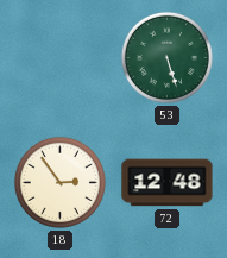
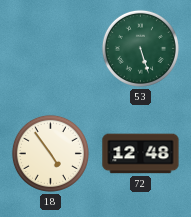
18: 2:54 -> 4:54 (50, 153)
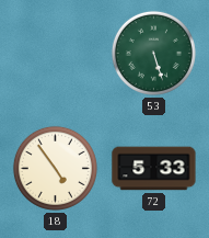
72: 12:48 -> 5:33 (154, 169)
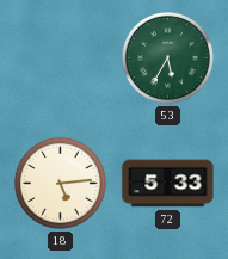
53: 5:27 -> 5:35 (167, 57)
18: 4:54 -> 5:14 (60, 183)
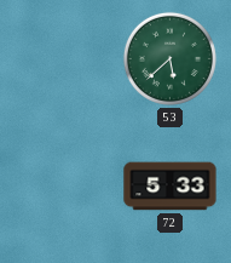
53: 5:35 -> 5:38 (169, 58)
18: 5:14 -> none (60, 183)
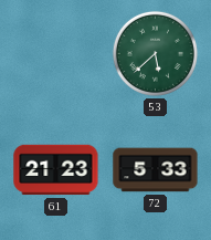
61: none -> 21:23 (56, 170)
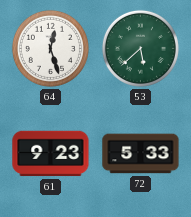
64: none -> 12:27 (50, 48)
61: 21:23 -> 9:23 (51, 154)
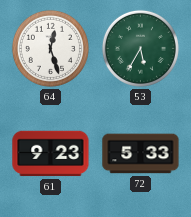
53: 5:38 -> 5:35 (140, 48)
